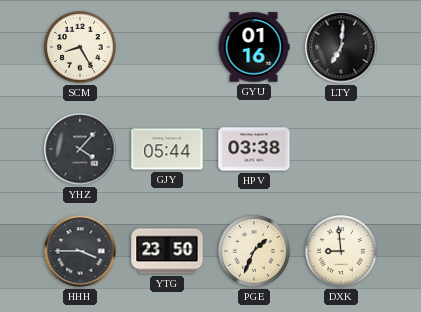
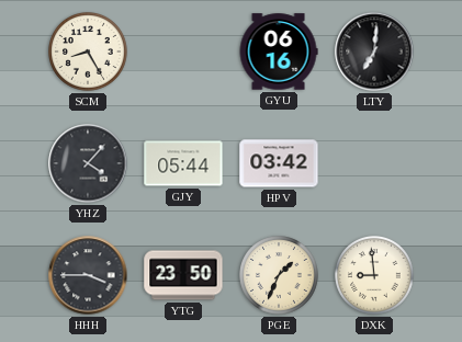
GYU: 01:16 -> 06:16 (279, 52)
HPV: 03:38 -> 03:42 (279, 163)
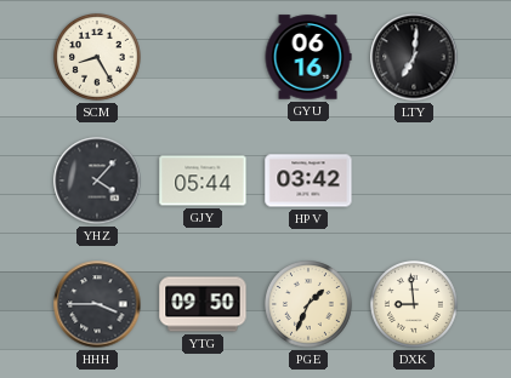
YTG: 23:50 -> 09:50 (203, 304)
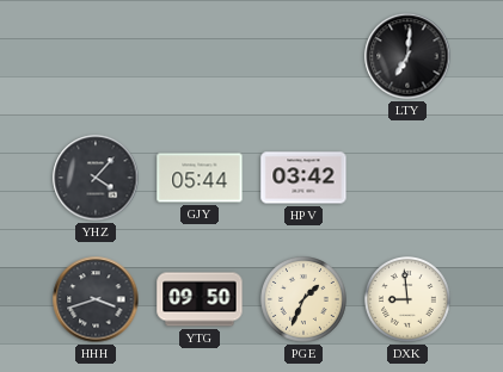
SCM: 8:25 -> none (98, 58)
GYU: 06:16 -> none (308, 57)
HHH: 3:45 -> 3:42 (96, 299)
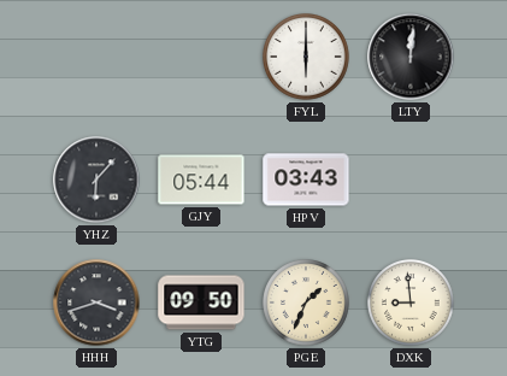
FYL: none -> 6:00 (307, 58)
LTY: 7:01 -> 12:01 (411, 57)
YHZ: 4:07 -> 6:07 (96, 180)
HPV: 03:42 -> 03:43 (306, 180)
